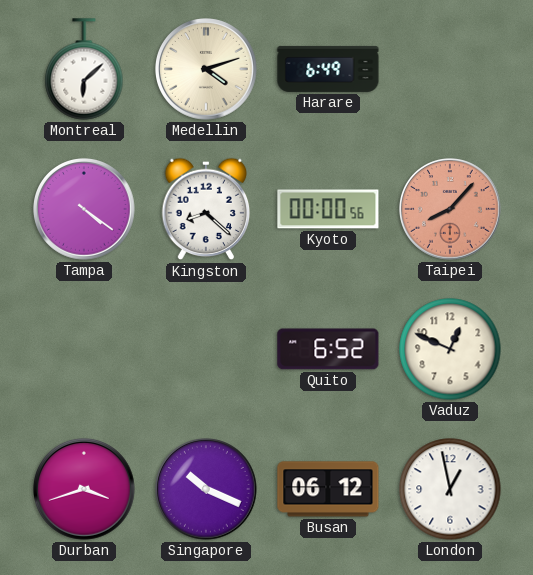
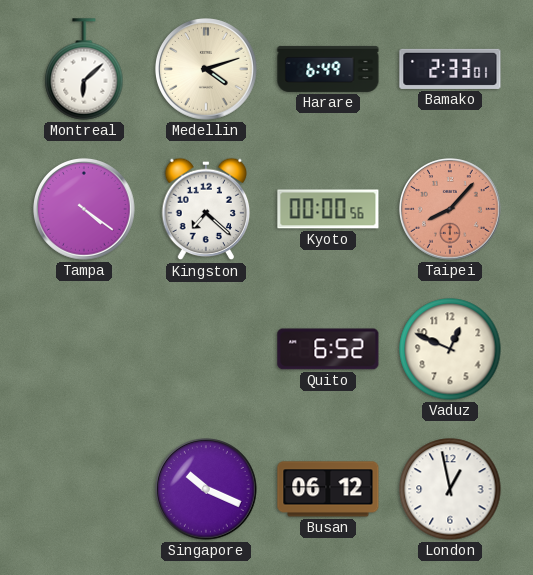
Bamako: none -> 2:33 (450, 69)
Kingston: 8:22 -> 7:22 (206, 209)
Durban: 3:42 -> none (85, 490)
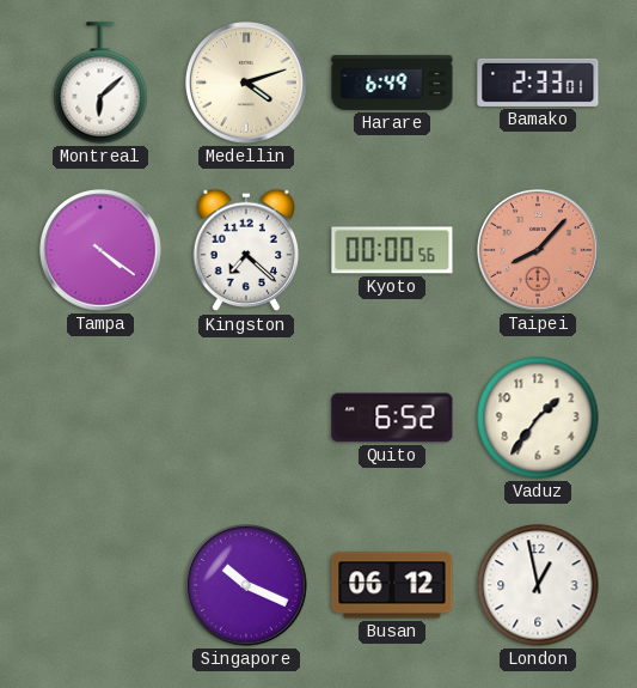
Vaduz: 12:49 -> 1:36 (538, 418)
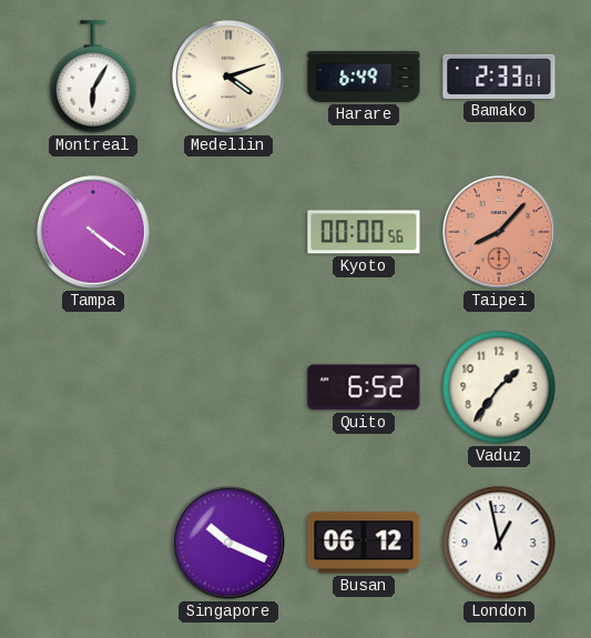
Montreal: 6:08 -> 6:05 (93, 77)
Kingston: 7:22 -> none (246, 250)
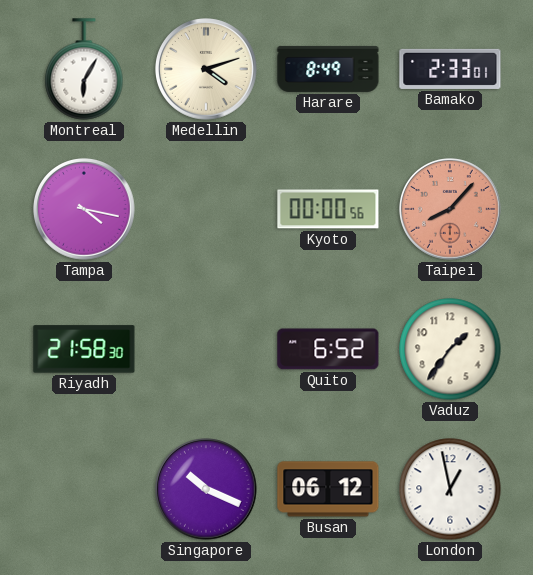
Harare: 6:49 -> 8:49 (328, 69)
Tampa: 4:21 -> 4:17 (85, 210)
Riyadh: none -> 21:58 (84, 349)
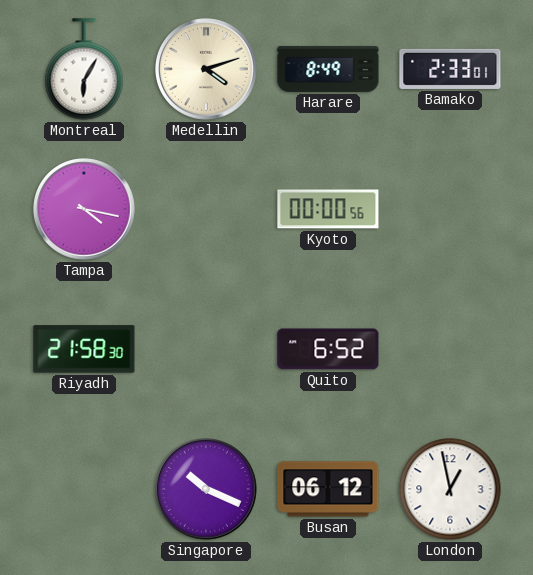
Taipei: 8:07 -> none (451, 210)
Vaduz: 1:36 -> none (450, 349)
